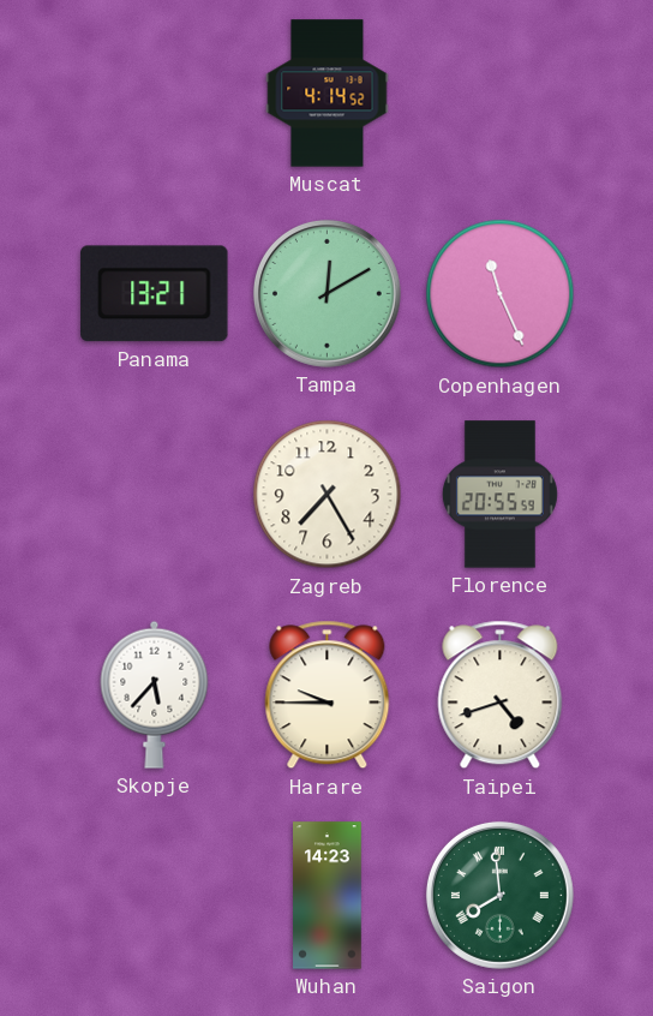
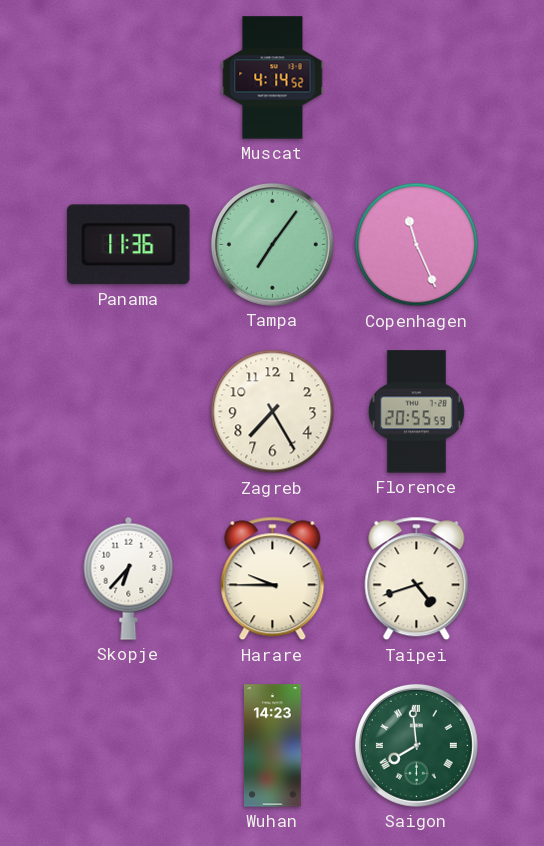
Panama: 13:21 -> 11:36 (129, 245)
Tampa: 12:10 -> 7:06 (272, 244)
Skopje: 5:37 -> 6:37 (129, 578)
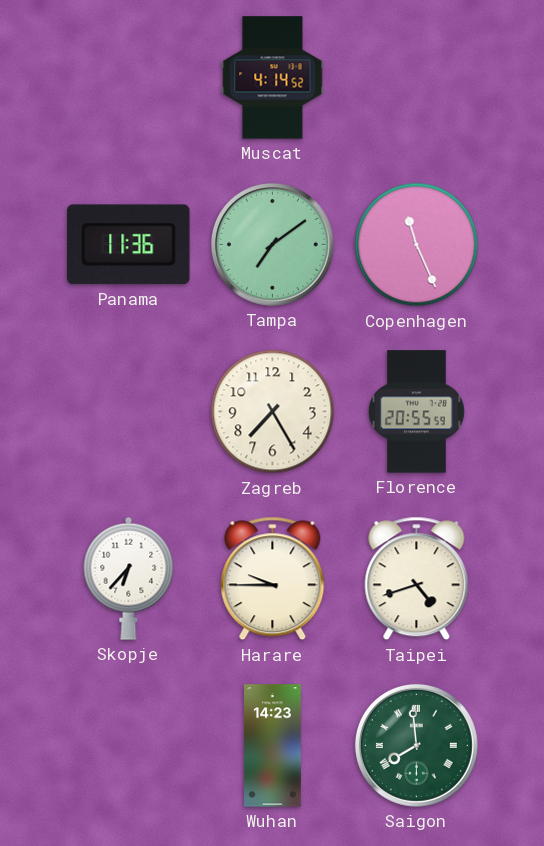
Tampa: 7:06 -> 7:09 (272, 244)
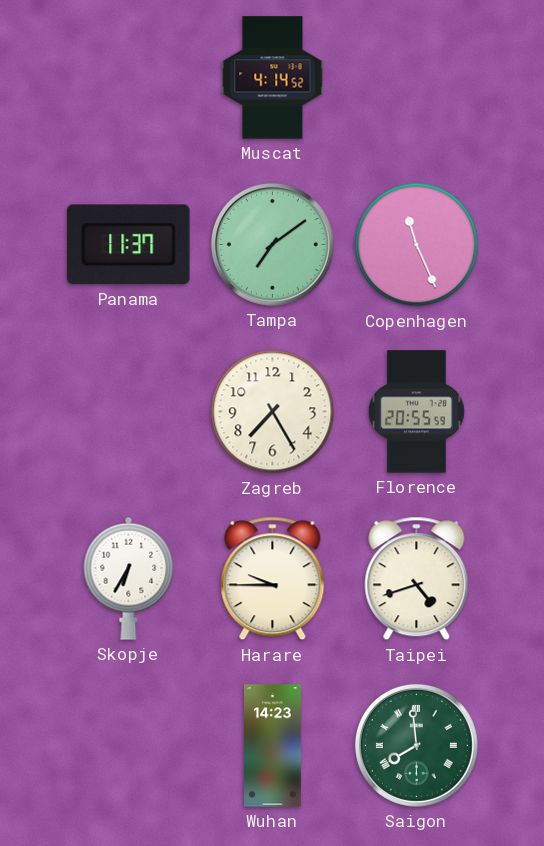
Panama: 11:36 -> 11:37 (129, 245)
Skopje: 6:37 -> 6:35 (129, 578)
